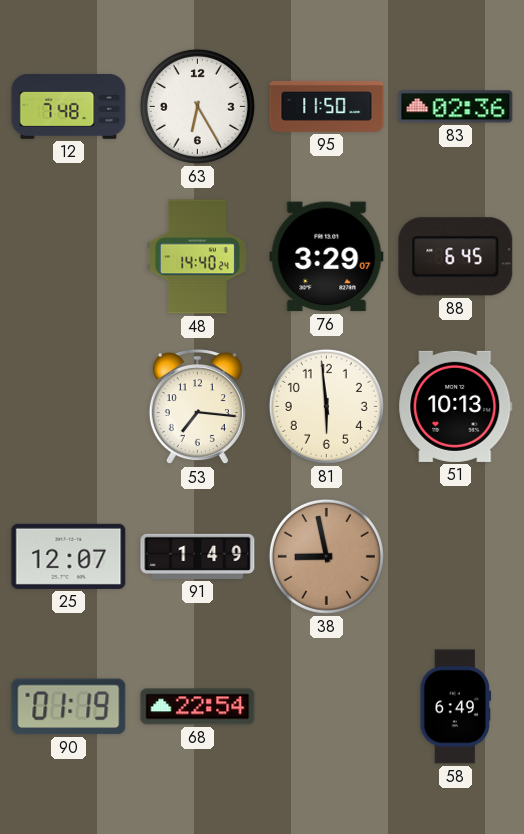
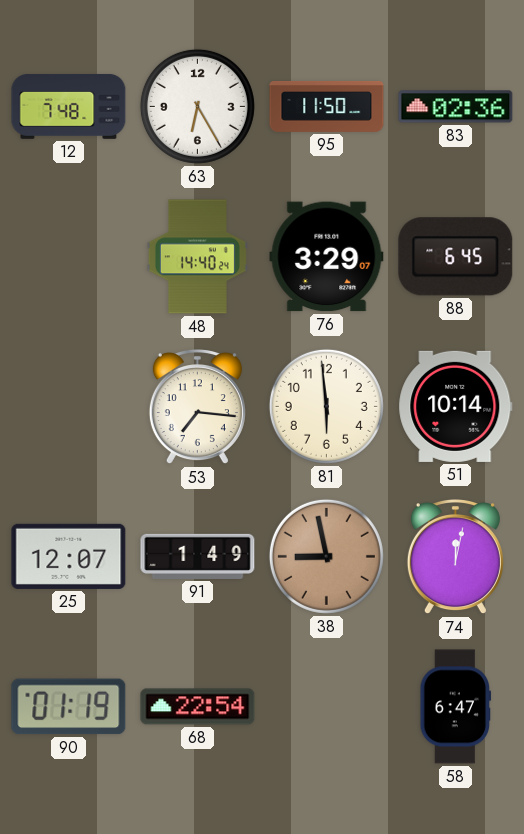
51: 10:13 -> 10:14 (456, 406)
74: none -> 12:02 (455, 558)
58: 6:49 -> 6:47 (456, 707)
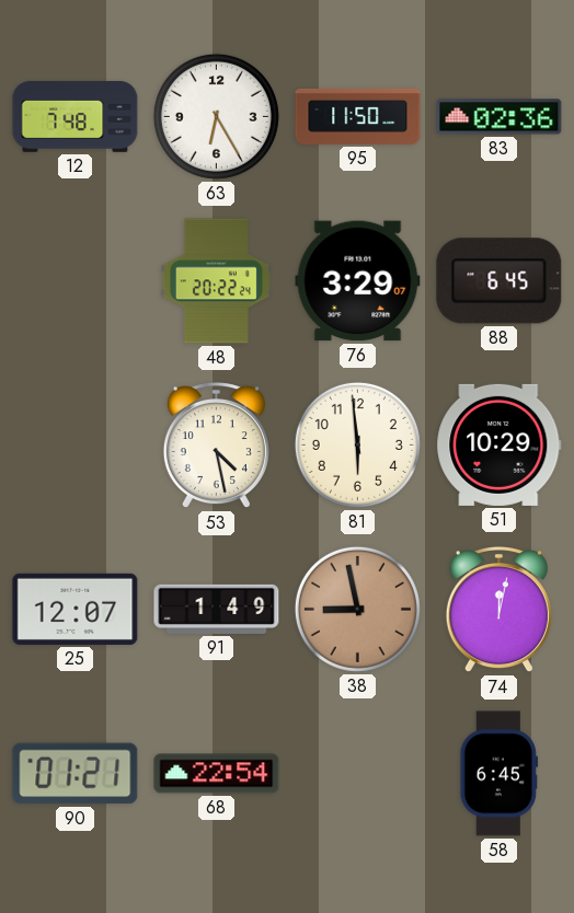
48: 14:40 -> 20:22 (216, 281)
53: 7:16 -> 4:28 (216, 447)
51: 10:14 -> 10:29 (500, 444)
90: 01:19 -> 01:21 (76, 774)
58: 6:47 -> 6:45 (500, 774)
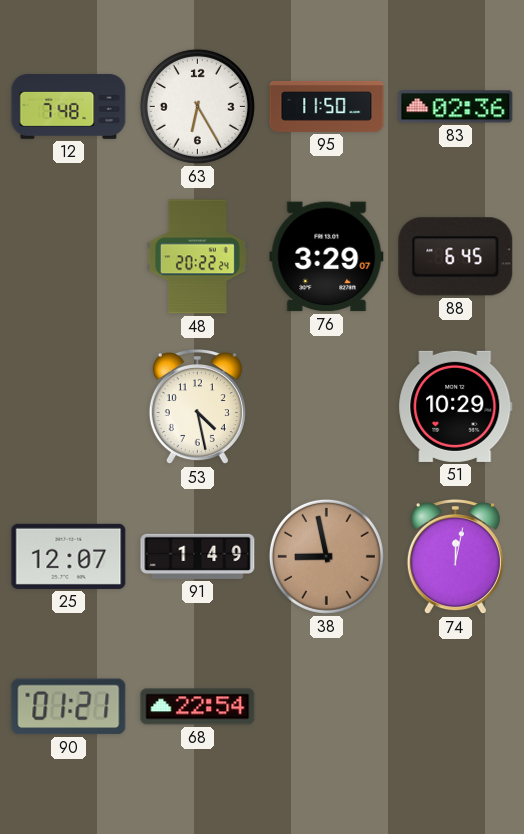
81: 5:59 -> none (357, 444)
58: 6:45 -> none (500, 774)
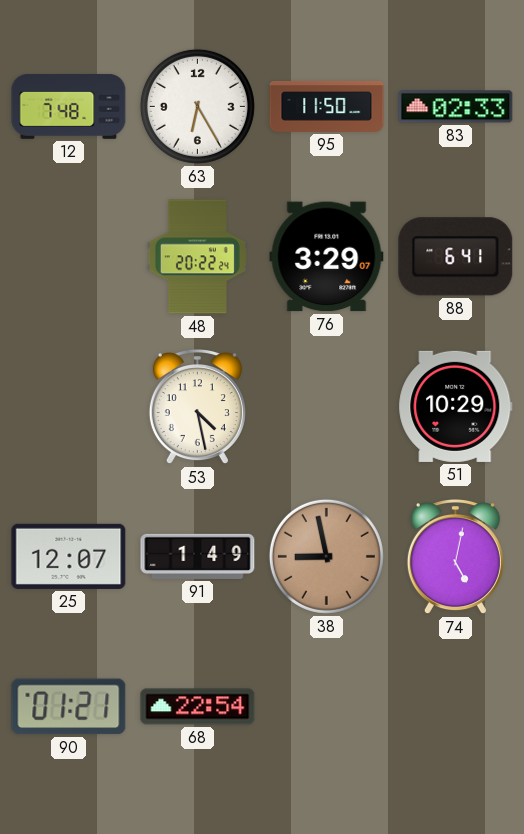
83: 02:36 -> 02:33 (456, 107)
88: 6:45 -> 6:41 (456, 257)
74: 12:02 -> 5:02 (455, 558)
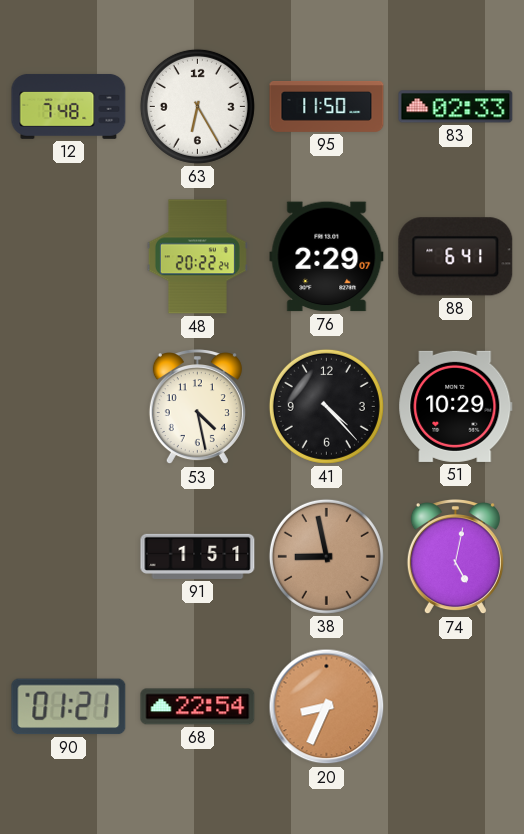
76: 3:29 -> 2:29 (327, 257)
41: none -> 4:23 (326, 406)
25: 12:07 -> none (69, 556)
91: 1:49 -> 1:51 (198, 556)
20: none -> 8:34 (327, 707)
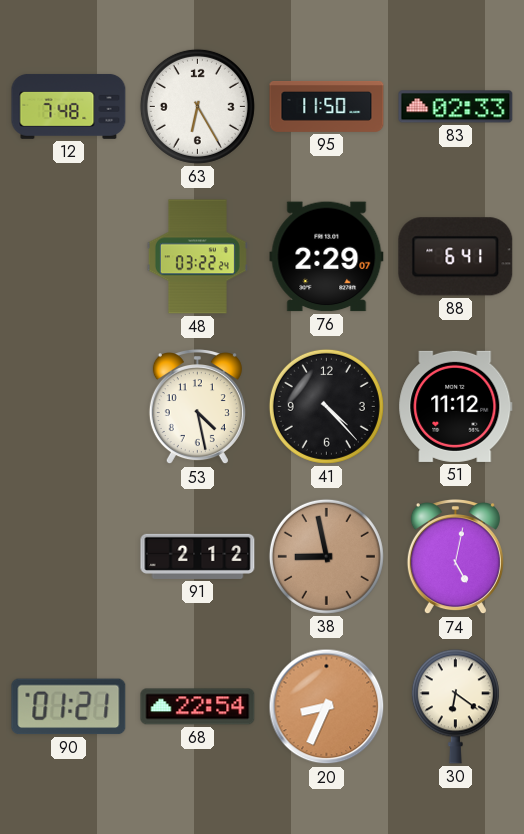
48: 20:22 -> 03:22 (197, 257)
51: 10:29 -> 11:12 (456, 406)
91: 1:51 -> 2:12 (198, 556)
30: none -> 6:21 (455, 707)
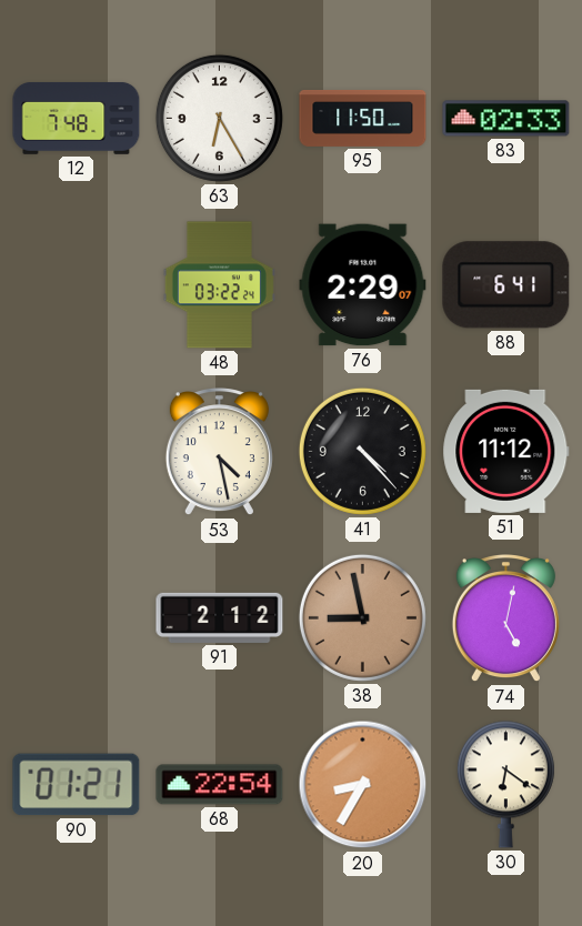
20: 8:34 -> 8:35 (363, 785)
